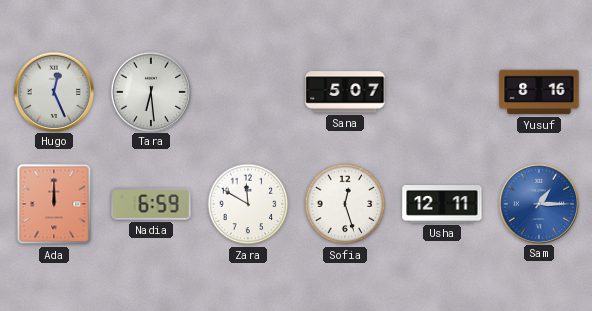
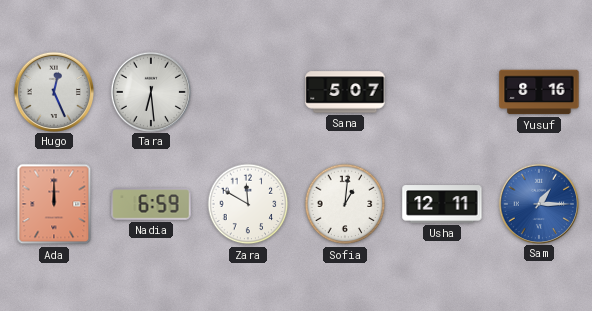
Sofia: 12:27 -> 1:01 (345, 204)
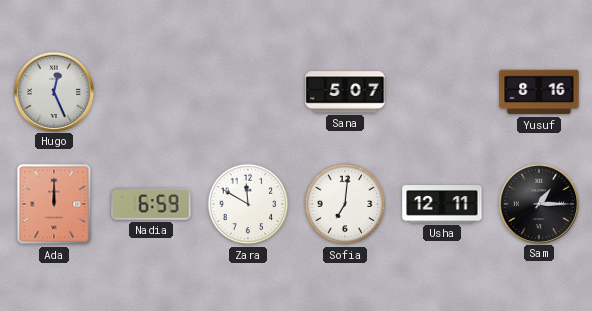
Tara: 6:29 -> none (150, 91)
Sofia: 1:01 -> 7:01 (345, 204)
Sam dial: blue -> black (538, 203)
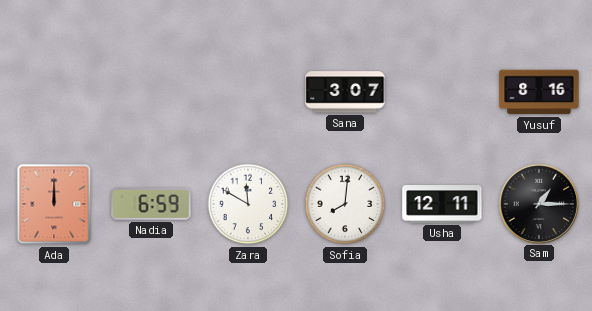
Hugo: 12:26 -> none (53, 91)
Sana: 5:07 -> 3:07 (345, 92)
Sofia: 7:01 -> 8:01 (345, 204)
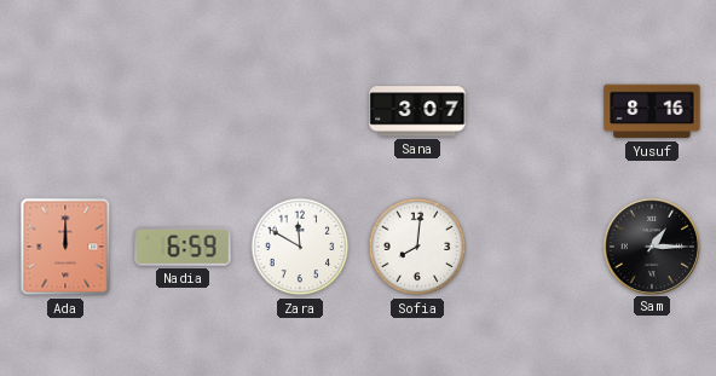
Usha: 12:11 -> none (442, 204)
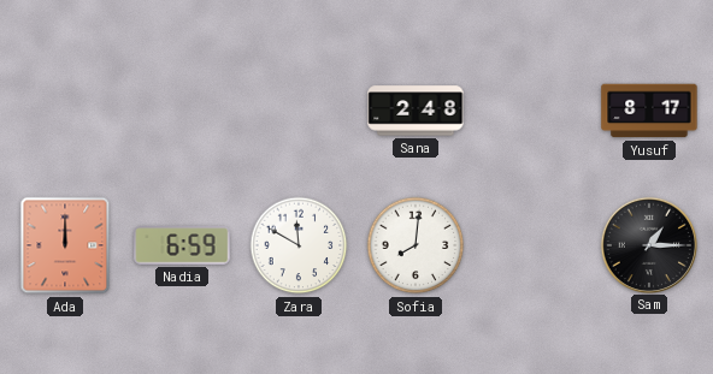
Sana: 3:07 -> 2:48 (416, 111)
Yusuf: 8:16 -> 8:17 (649, 111)
